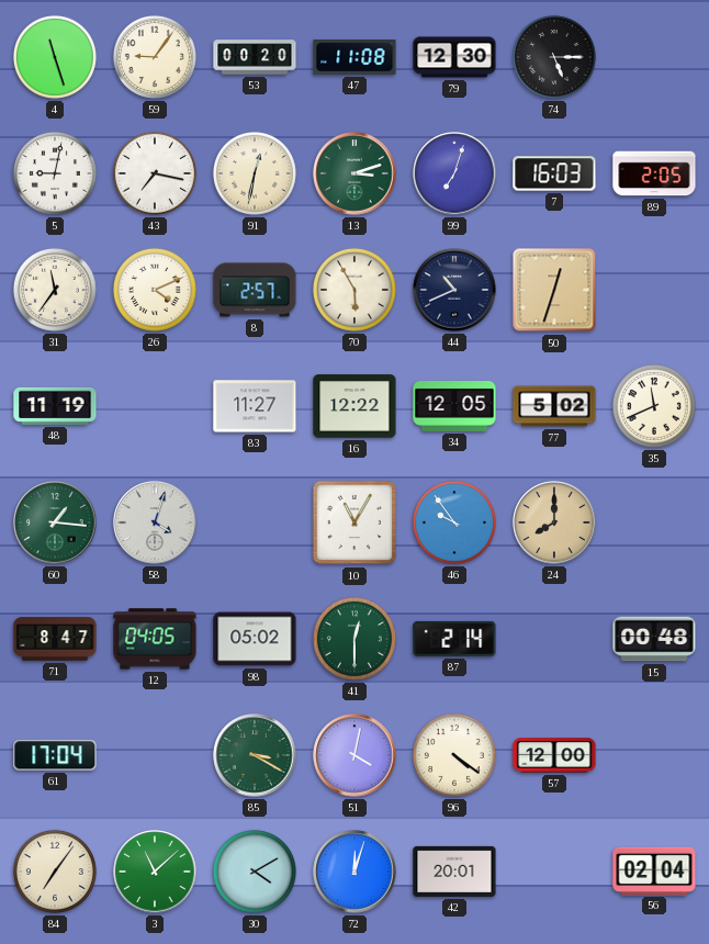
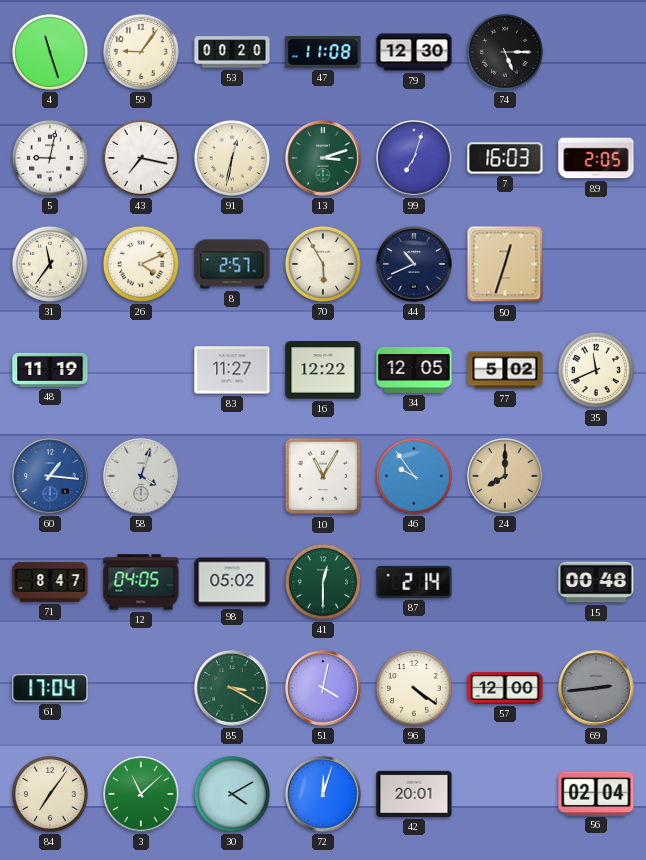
60 dial: green -> blue (50, 476)
69: none -> 2:44 (596, 688)
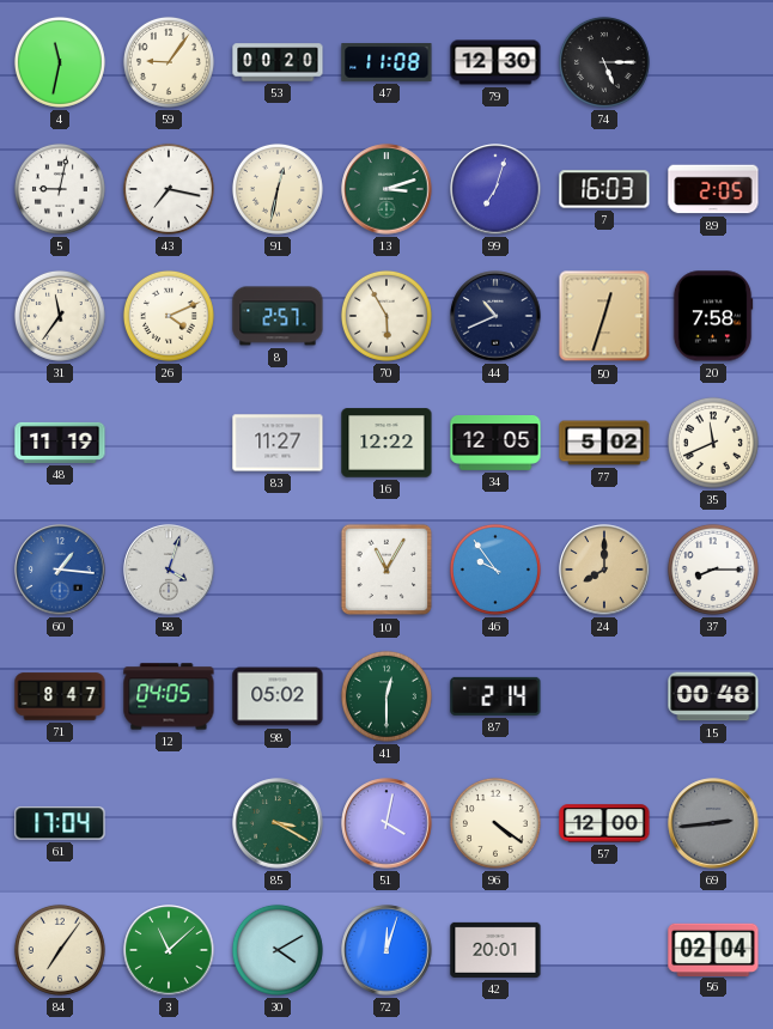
4: 11:27 -> 11:32 (60, 62)
20: none -> 7:58 (713, 316)
37: none -> 8:15 (713, 570)
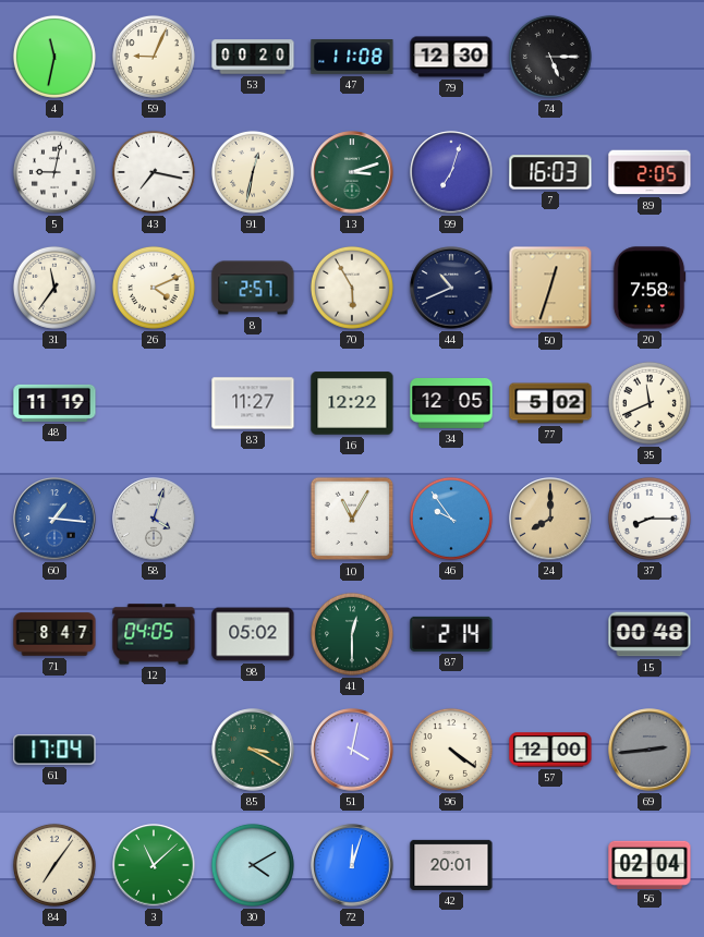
59: 9:06 -> 9:04 (154, 57)
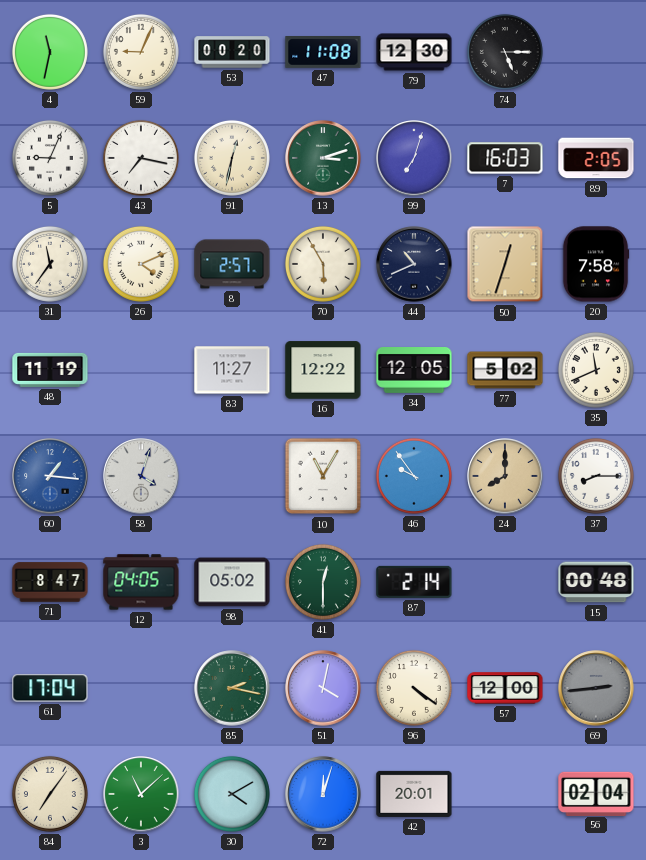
5: 9:02 -> 9:04 (50, 158)
85: 3:20 -> 2:17 (232, 688)
